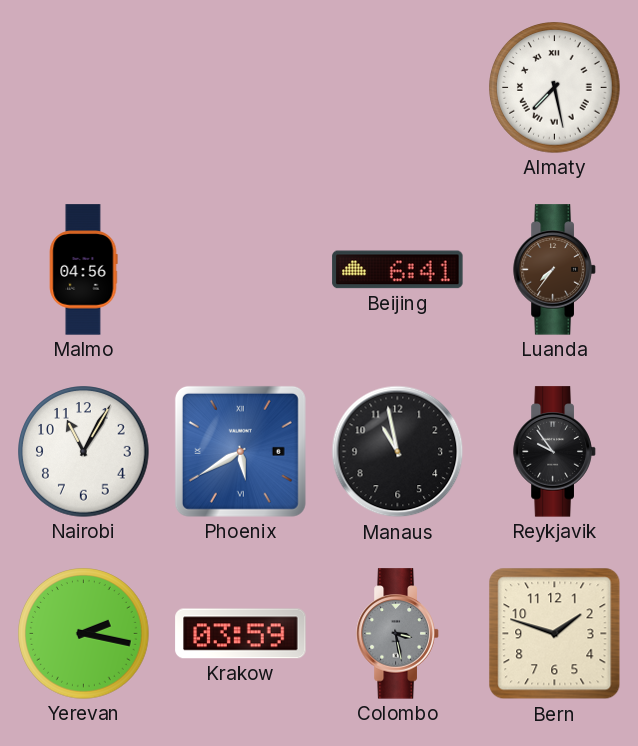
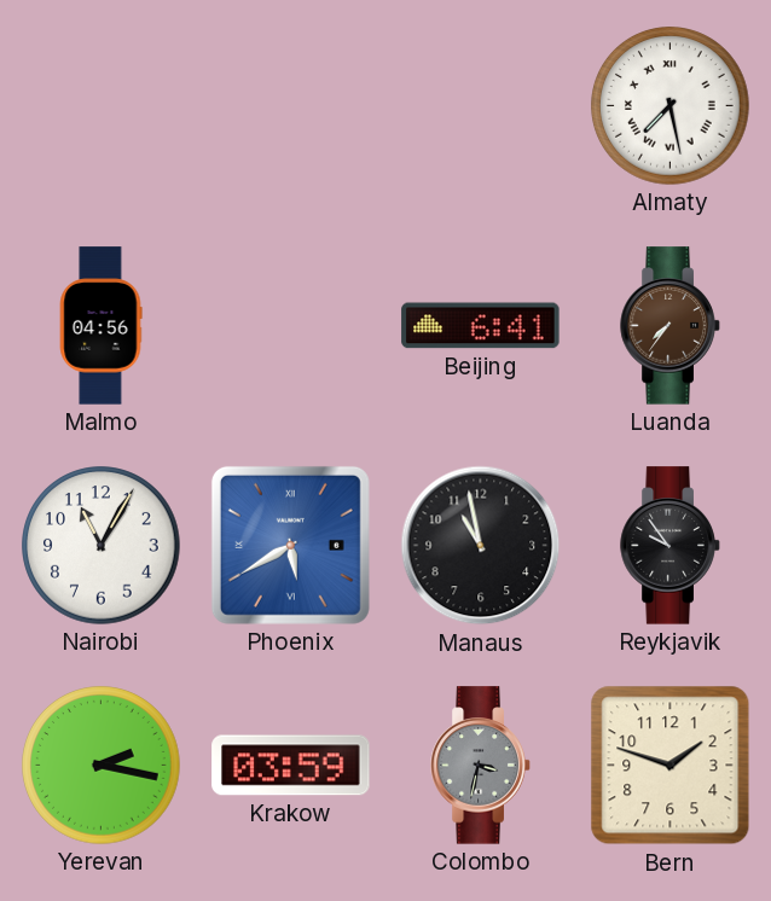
Colombo: 3:28 -> 3:32 (481, 766)
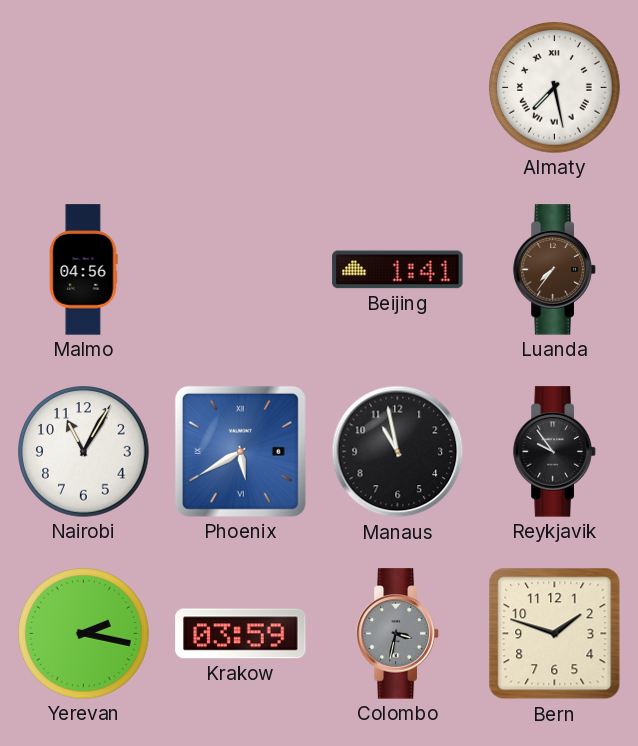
Beijing: 6:41 -> 1:41 (398, 270)
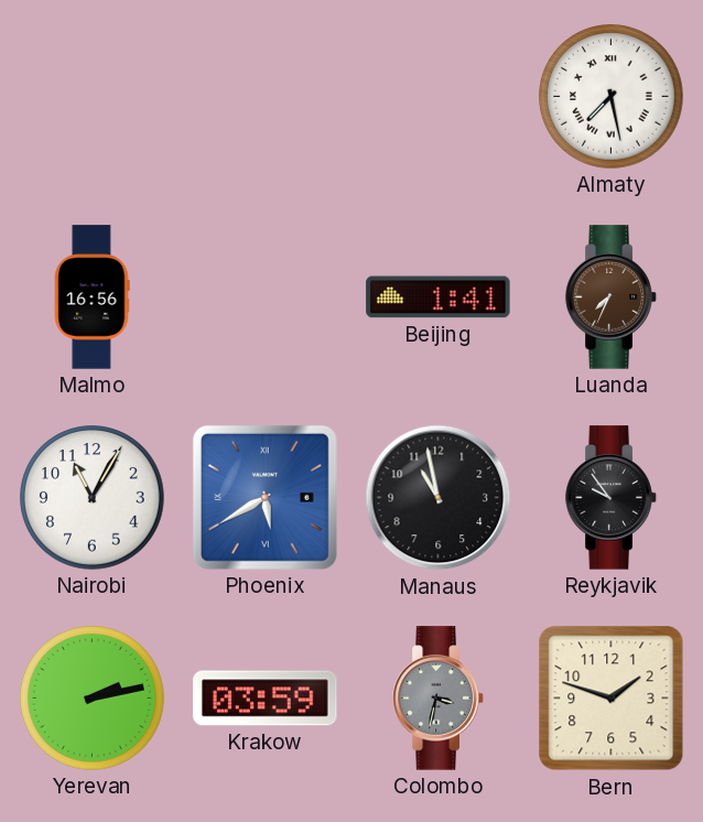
Malmo: 04:56 -> 16:56 (91, 298)
Luanda: 7:36 -> 7:34 (612, 298)
Yerevan: 2:17 -> 2:13 (93, 699)
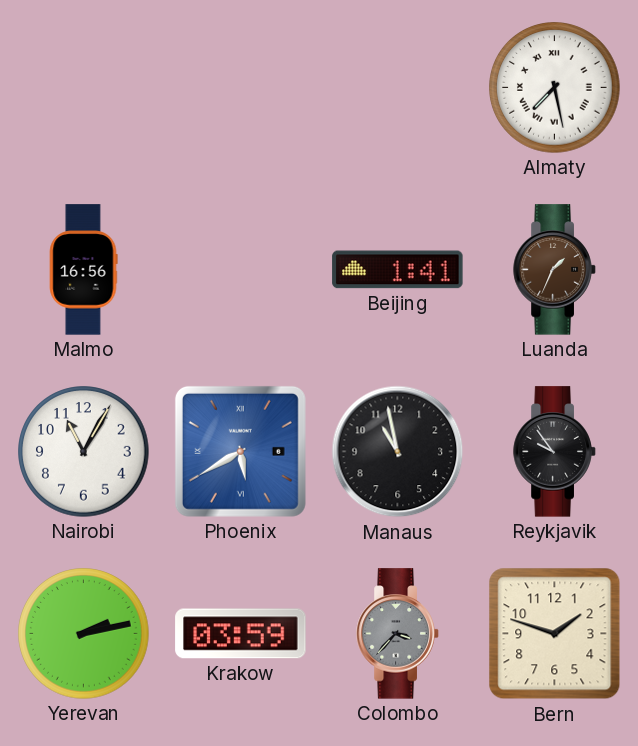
Luanda: 7:34 -> 1:34 (555, 270)
Colombo: 3:32 -> 3:37 (398, 634)
